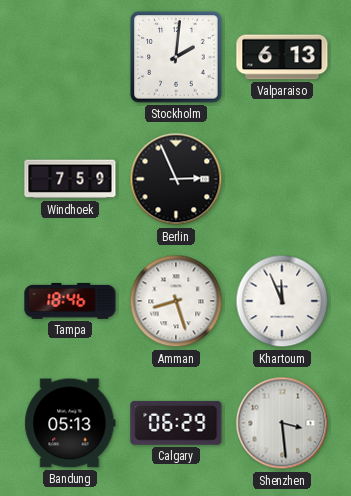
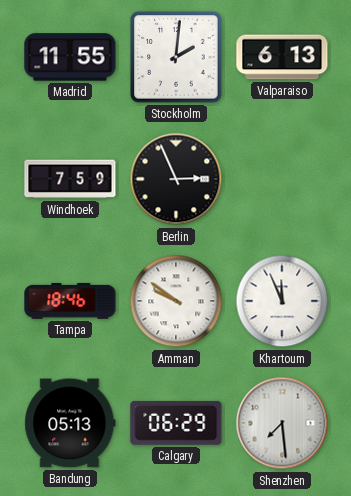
Madrid: none -> 11:55 (70, 57)
Amman: 8:27 -> 9:51 (176, 301)
Shenzhen: 3:29 -> 7:29 (282, 423)
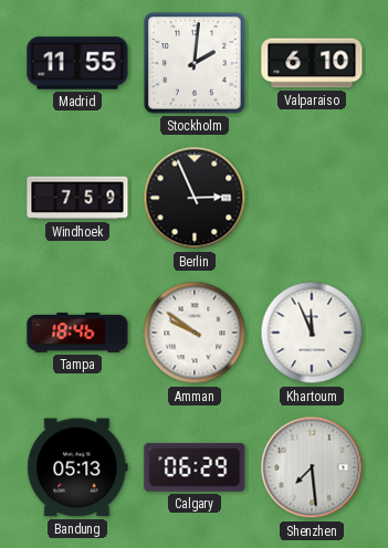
Valparaiso: 6:13 -> 6:10 (312, 63)
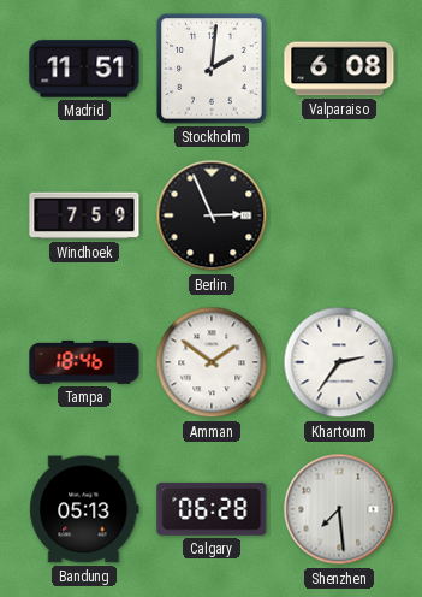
Madrid: 11:55 -> 11:51 (84, 69)
Valparaiso: 6:10 -> 6:08 (339, 69)
Amman: 9:51 -> 1:51 (212, 362)
Khartoum: 11:56 -> 2:36 (339, 362)
Calgary: 06:29 -> 06:28 (212, 509)
